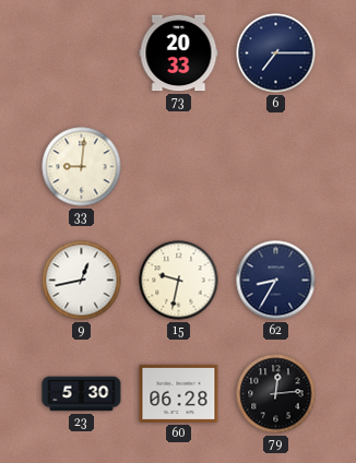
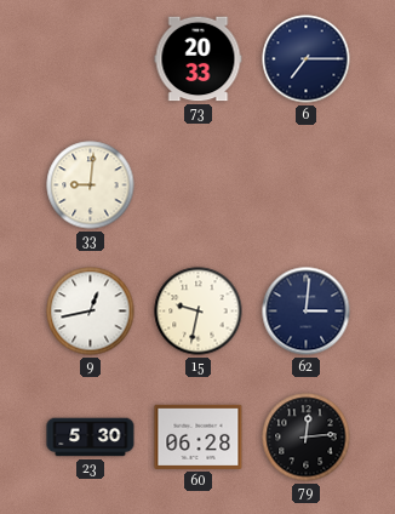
62: 8:35 -> 3:01 (307, 312)
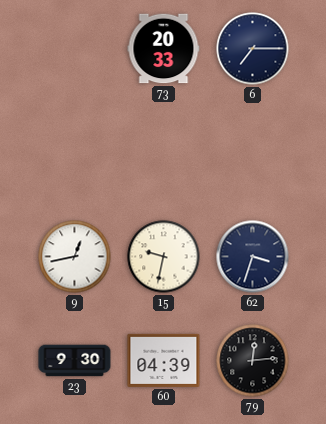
33: 9:01 -> none (91, 185)
62: 3:01 -> 3:33 (253, 257)
23: 5:30 -> 9:30 (75, 361)
60: 06:28 -> 04:39 (164, 360)
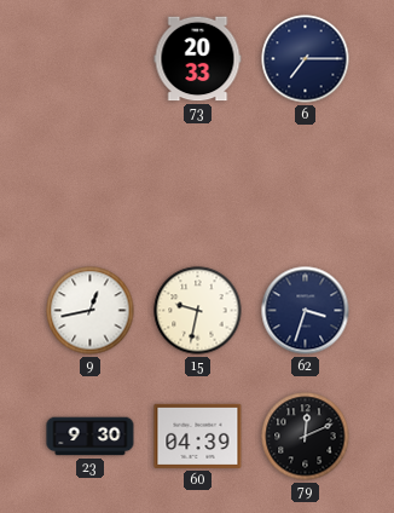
79: 12:14 -> 12:11 (306, 437)
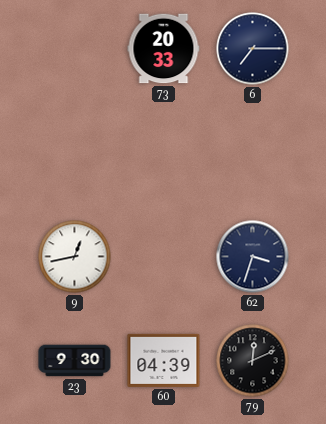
15: 9:32 -> none (198, 311)
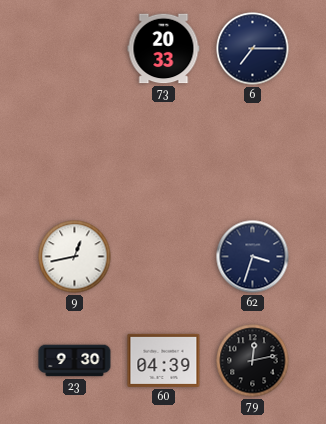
79: 12:11 -> 12:13 (253, 361)
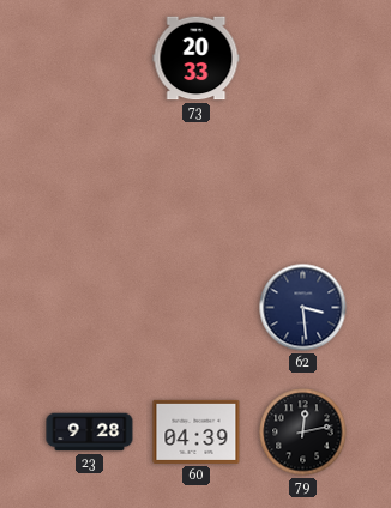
6: 7:15 -> none (253, 49)
9: 12:43 -> none (75, 257)
62: 3:33 -> 3:29 (303, 308)
23: 9:30 -> 9:28 (90, 433)
